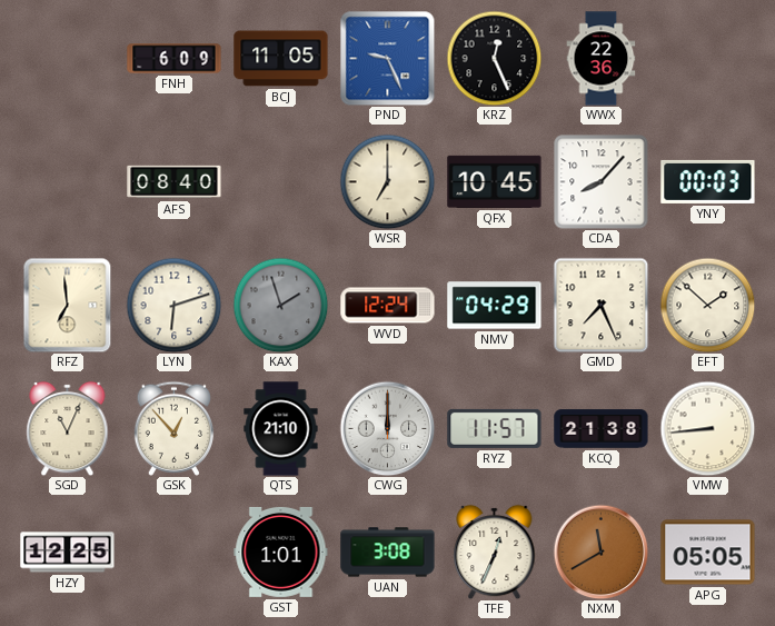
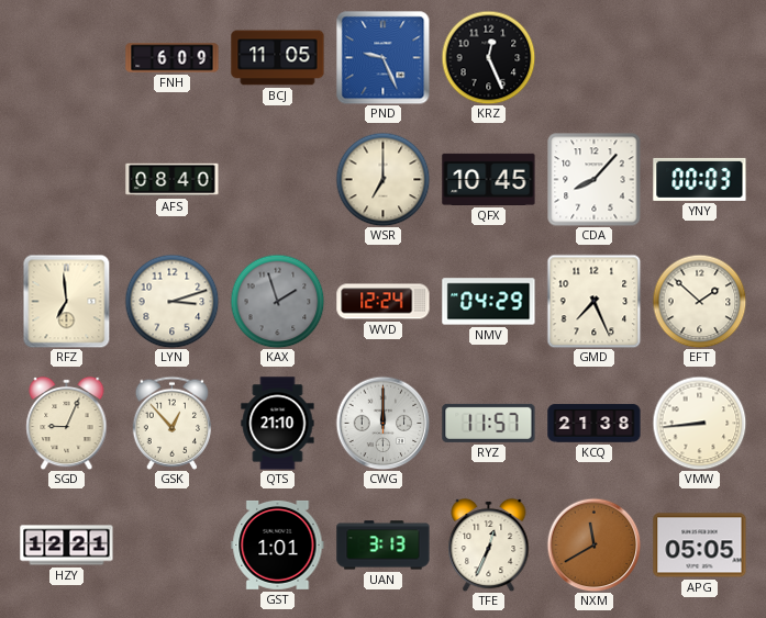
WWX: 22:36 -> none (602, 59)
LYN: 6:12 -> 3:12 (171, 301)
SGD: 11:04 -> 9:04 (67, 423)
HZY: 12:25 -> 12:21 (67, 546)
UAN: 3:08 -> 3:13 (384, 546)
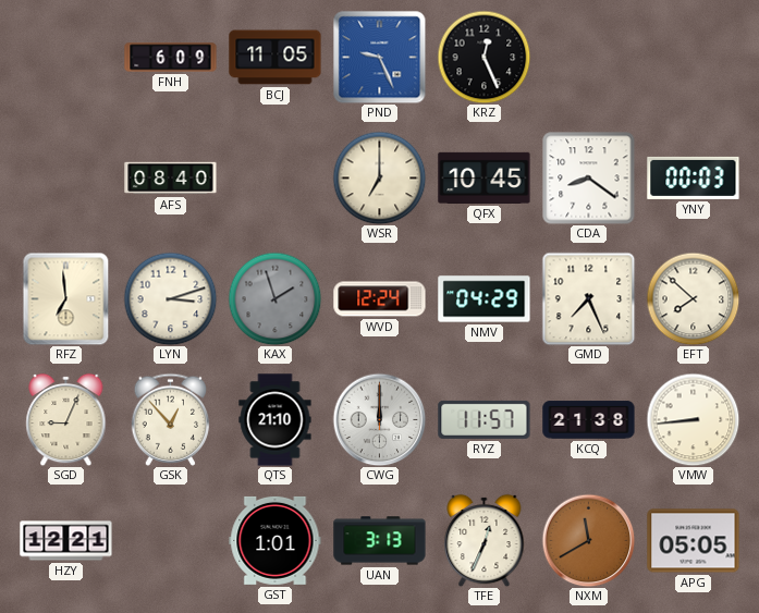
CDA: 8:07 -> 8:21 (589, 179)
EFT: 1:52 -> 7:52 (693, 298)
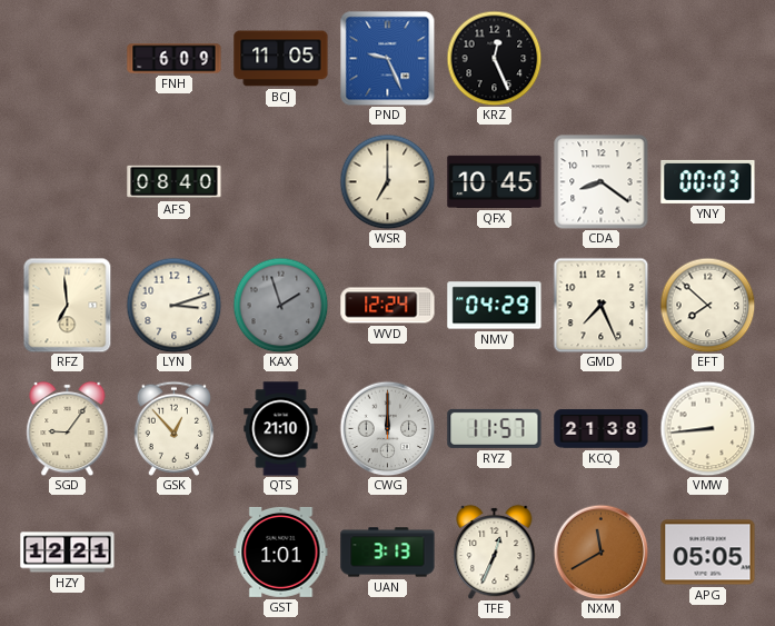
SGD: 9:04 -> 9:06 (68, 428)
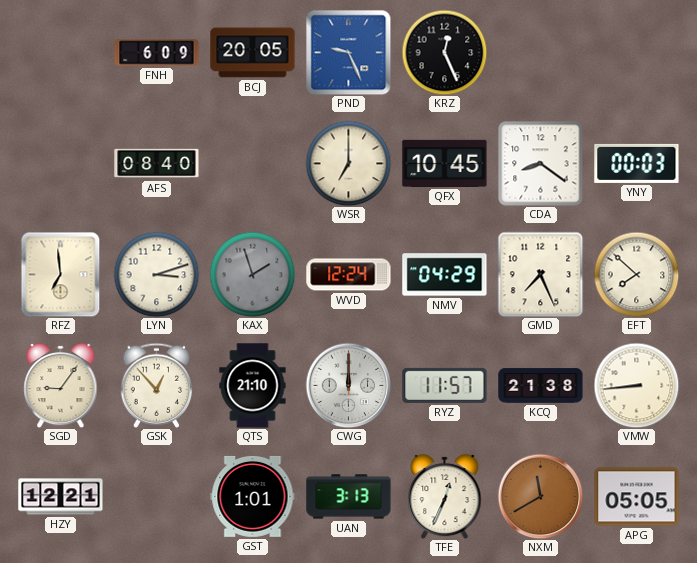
BCJ: 11:05 -> 20:05 (253, 53)
